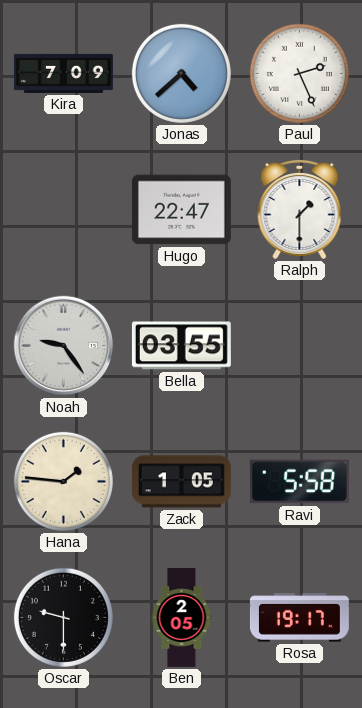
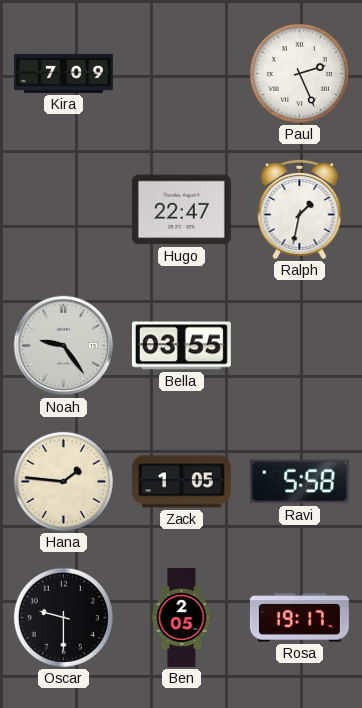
Jonas: 4:38 -> none (181, 73)
Ralph: 1:30 -> 1:32 (300, 209)
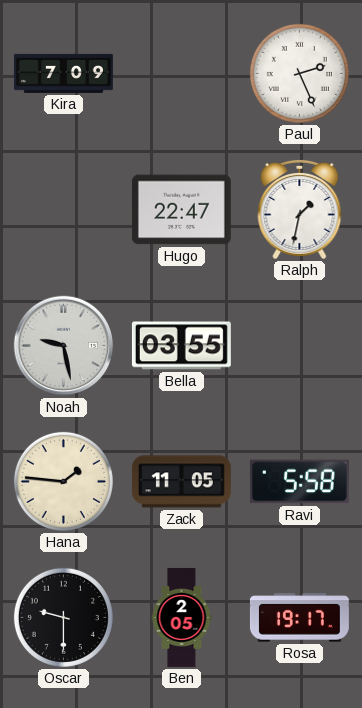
Noah: 9:24 -> 9:28 (64, 346)
Zack: 1:05 -> 11:05 (181, 482)
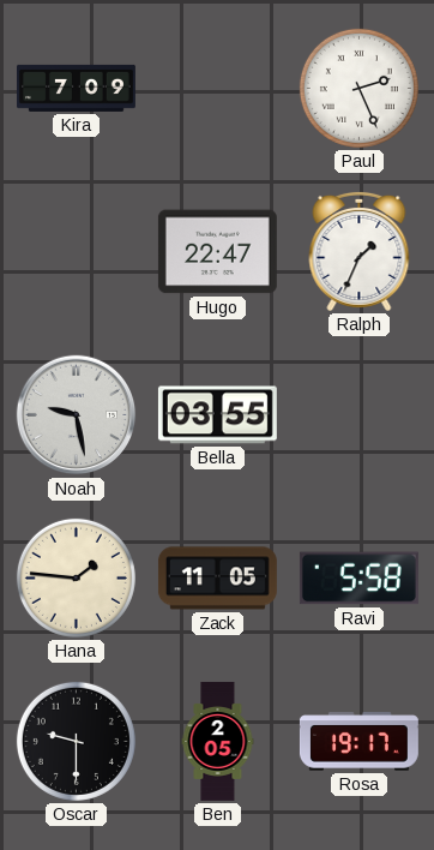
Ralph: 1:32 -> 1:34 (360, 251)
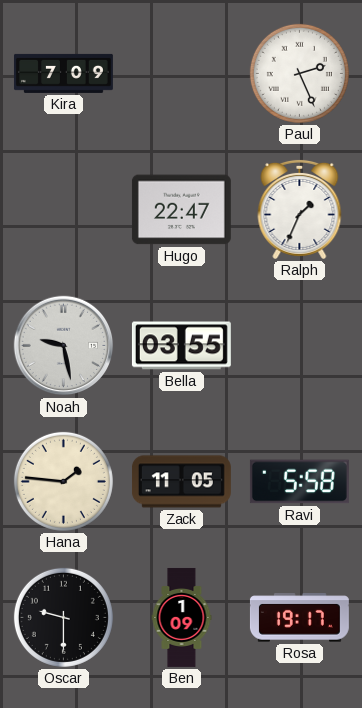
Ben: 2:05 -> 1:09 (182, 617)
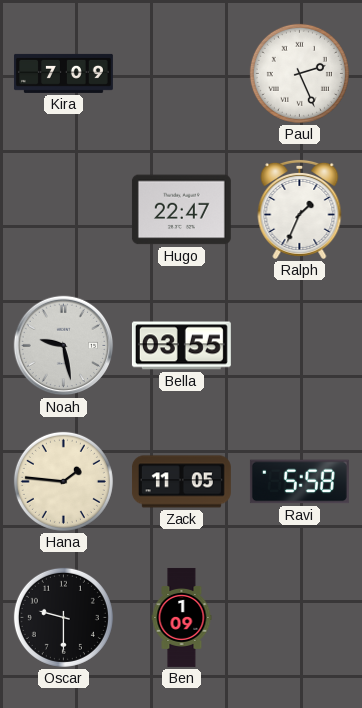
Rosa: 19:17 -> none (299, 618)
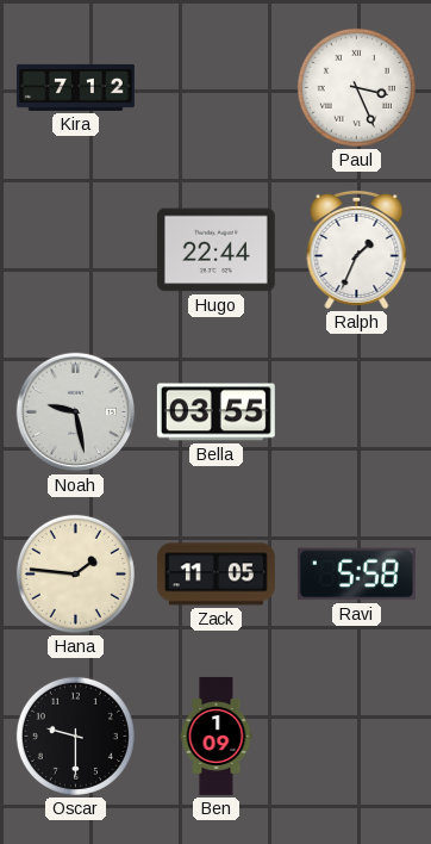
Kira: 7:09 -> 7:12 (75, 87)
Paul: 2:26 -> 3:26 (356, 87)
Hugo: 22:47 -> 22:44 (215, 250)
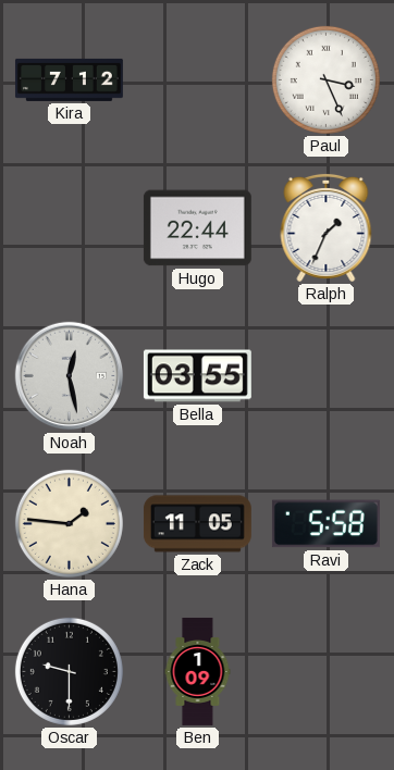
Noah: 9:28 -> 12:28 (70, 376)
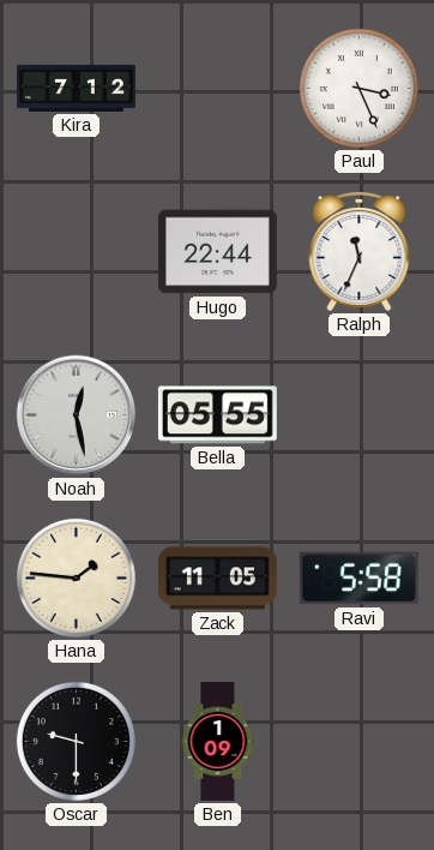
Ralph: 1:34 -> 11:34 (360, 251)
Bella: 03:55 -> 05:55 (217, 415)
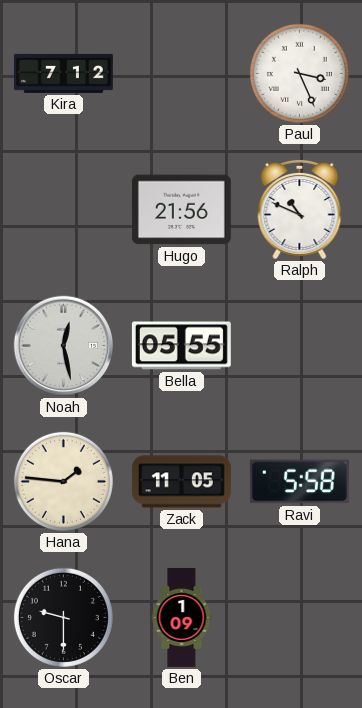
Hugo: 22:44 -> 21:56 (181, 210)
Ralph: 11:34 -> 10:49 (300, 209)
